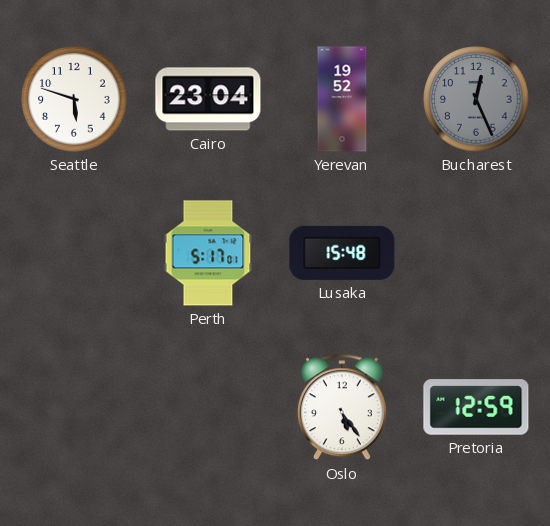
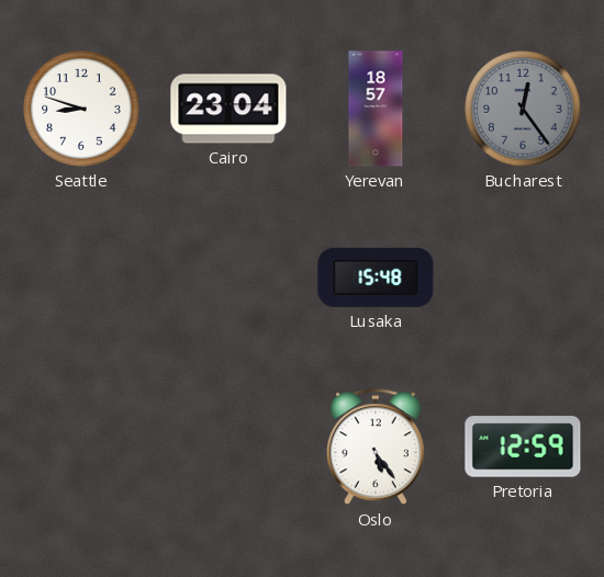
Seattle: 5:48 -> 8:48 (81, 109)
Yerevan: 19:52 -> 18:57 (376, 109)
Bucharest: 12:26 -> 12:24 (523, 109)
Perth: 5:17 -> none (208, 253)
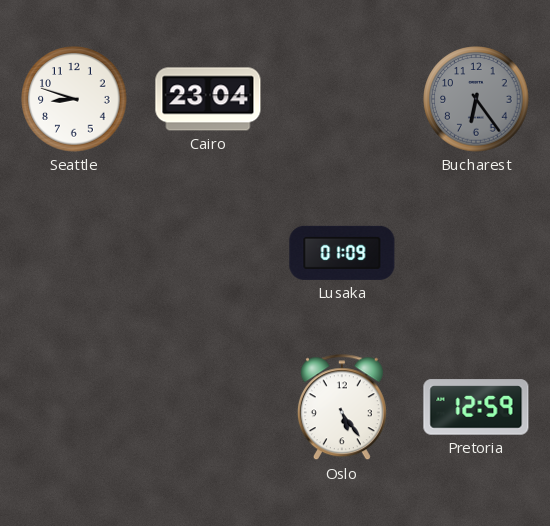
Yerevan: 18:57 -> none (376, 109)
Bucharest: 12:24 -> 6:24 (476, 99)
Lusaka: 15:48 -> 01:09 (342, 253)
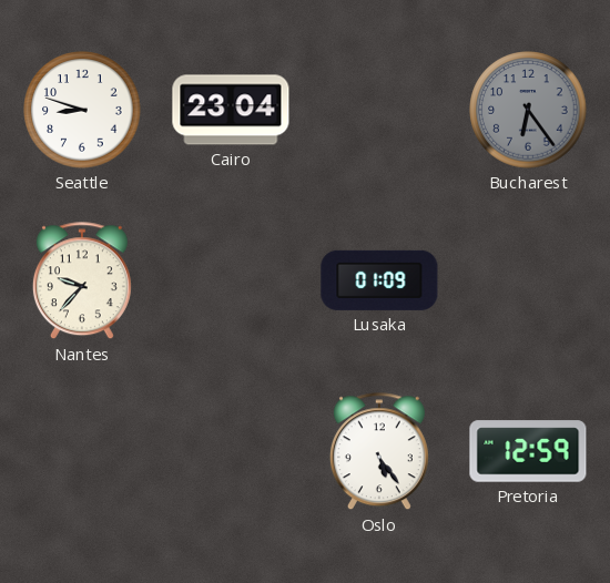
Nantes: none -> 9:37 (82, 282)
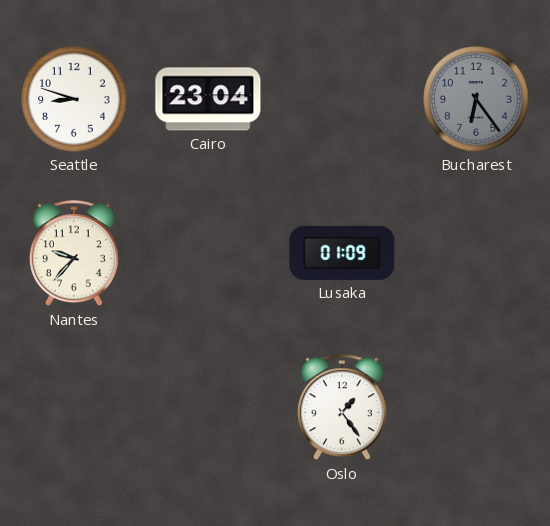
Oslo: 5:24 -> 1:24 (342, 408)
Pretoria: 12:59 -> none (528, 451)
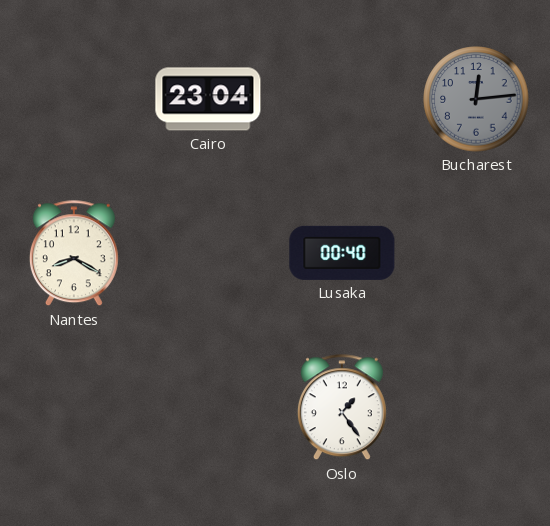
Seattle: 8:48 -> none (74, 99)
Bucharest: 6:24 -> 12:14 (476, 99)
Nantes: 9:37 -> 8:20 (74, 254)
Lusaka: 01:09 -> 00:40 (342, 253)
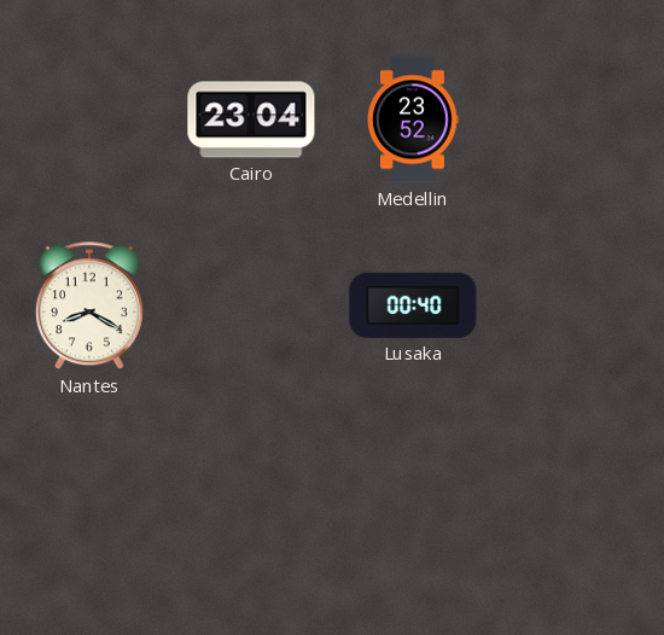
Medellin: none -> 23:52 (414, 120)
Bucharest: 12:14 -> none (476, 99)
Oslo: 1:24 -> none (342, 408)
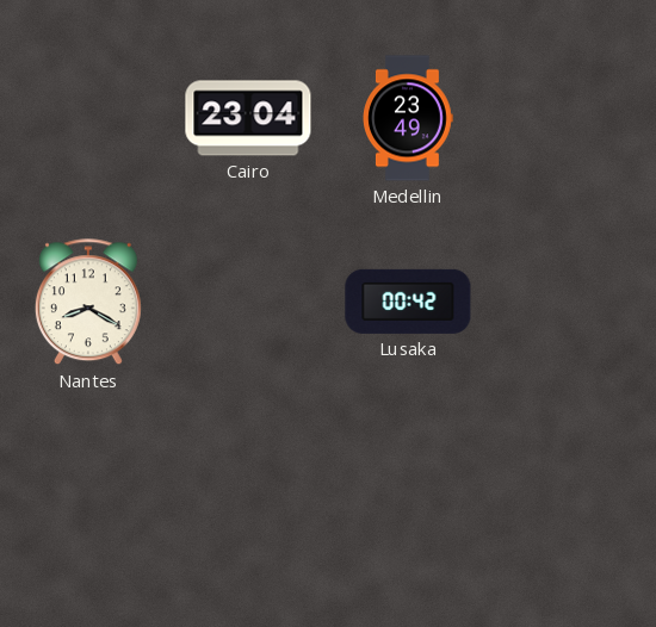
Medellin: 23:52 -> 23:49 (409, 118)
Lusaka: 00:40 -> 00:42 (408, 302)
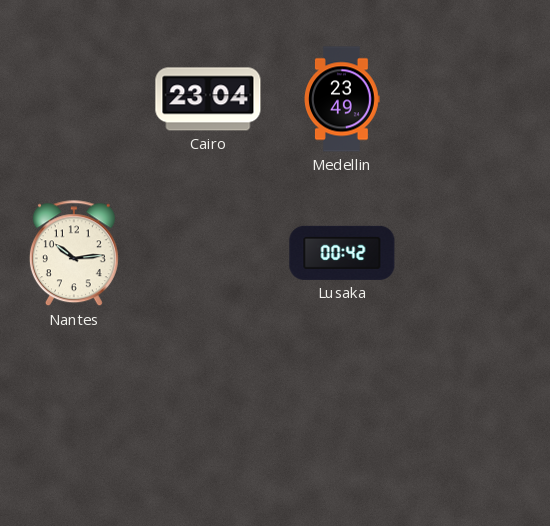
Nantes: 8:20 -> 10:14 (74, 254)
